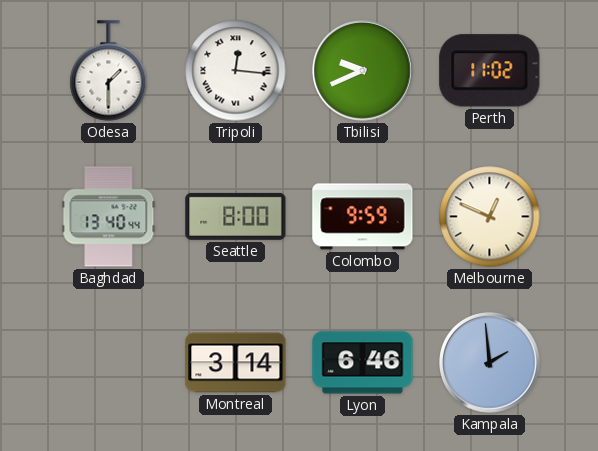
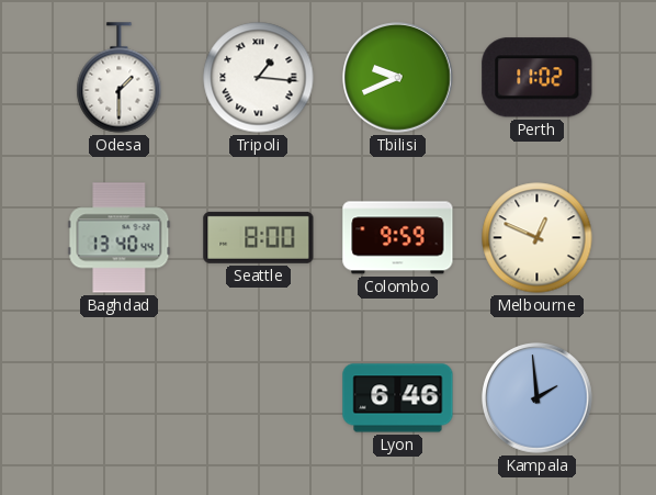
Tripoli: 12:16 -> 1:16 (259, 78)
Montreal: 3:14 -> none (236, 363)
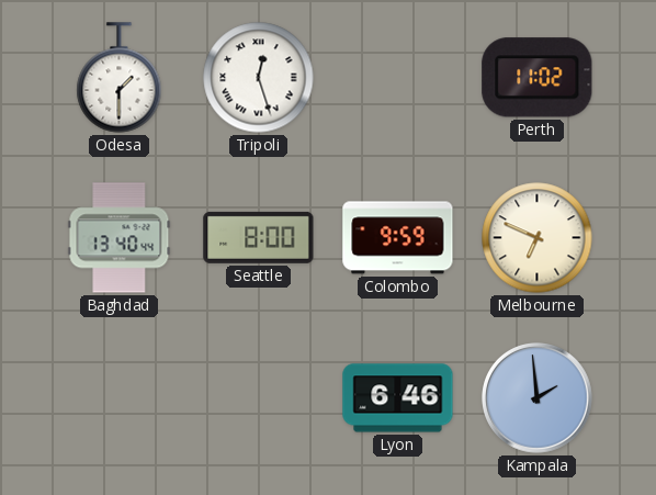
Tripoli: 1:16 -> 12:27 (259, 78)
Tbilisi: 9:41 -> none (398, 78)
Melbourne: 12:49 -> 6:49 (538, 238)
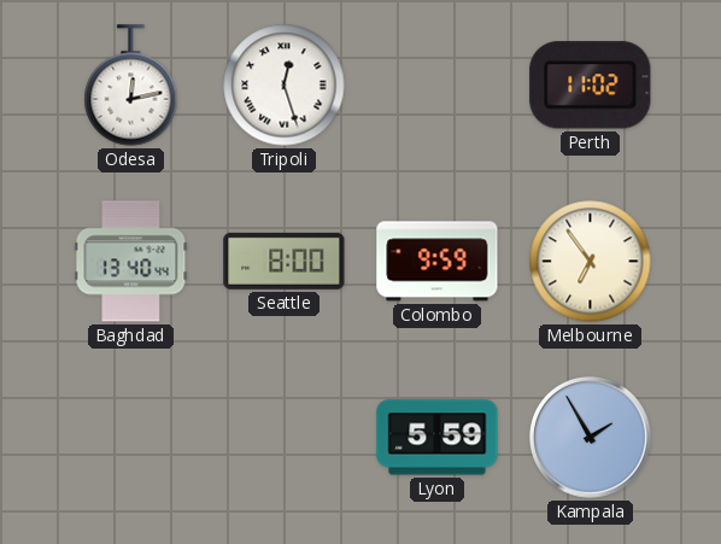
Odesa: 1:30 -> 12:13 (131, 86)
Melbourne: 6:49 -> 6:54 (591, 262)
Lyon: 6:46 -> 5:59 (438, 438)
Kampala: 1:59 -> 1:55 (591, 438)
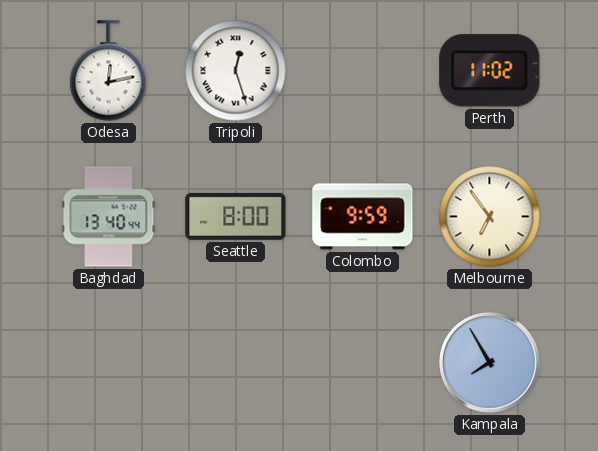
Lyon: 5:59 -> none (438, 438)
Kampala: 1:55 -> 7:55 (490, 363)
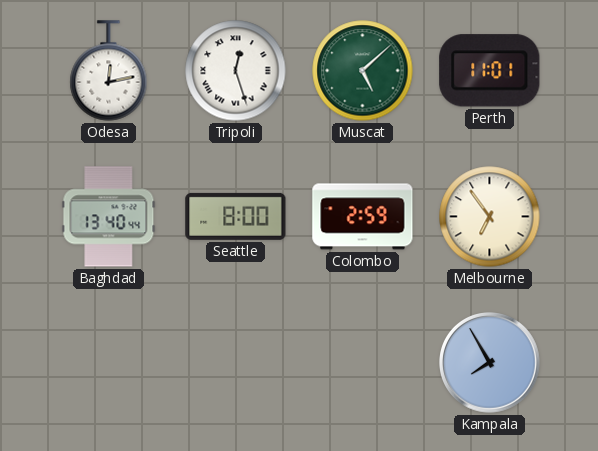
Muscat: none -> 5:08 (363, 71)
Perth: 11:02 -> 11:01 (490, 71)
Colombo: 9:59 -> 2:59 (363, 217)
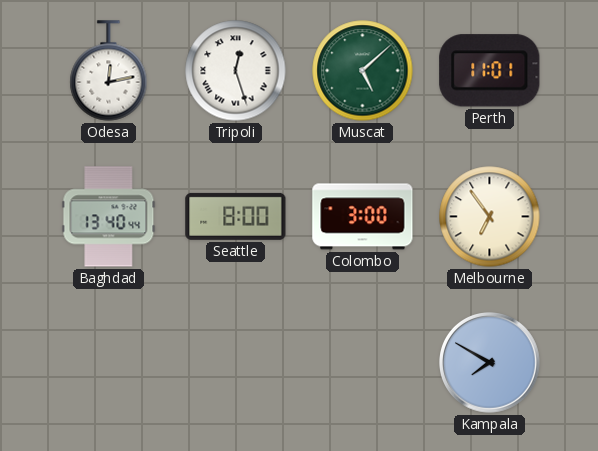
Colombo: 2:59 -> 3:00 (363, 217)
Kampala: 7:55 -> 7:50 (490, 363)
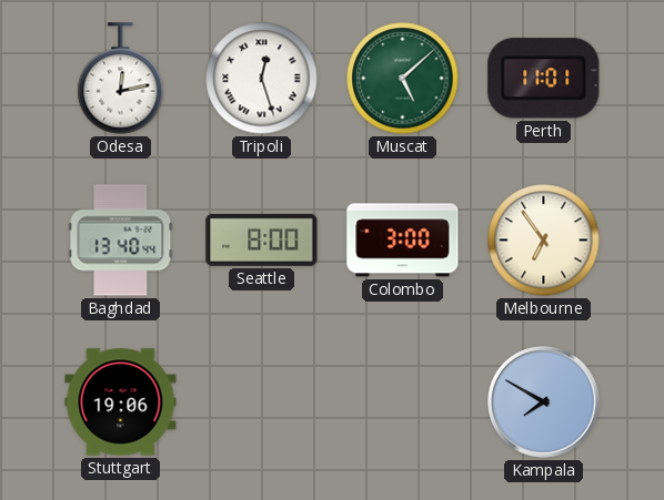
Stuttgart: none -> 19:06 (121, 402)
